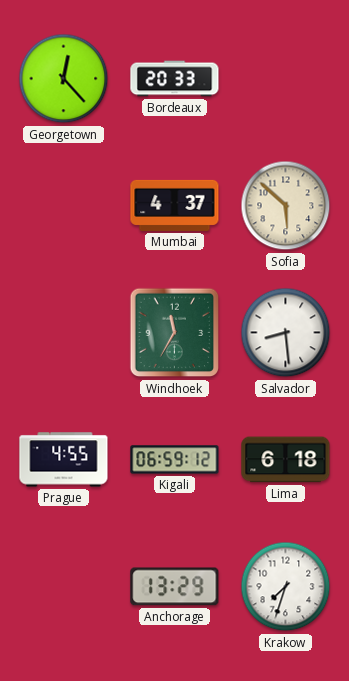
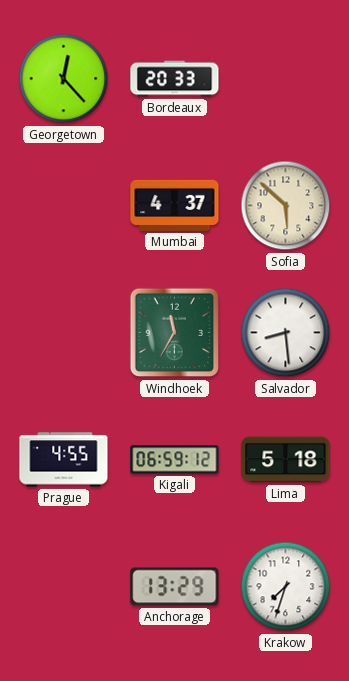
Lima: 6:18 -> 5:18 (286, 460)
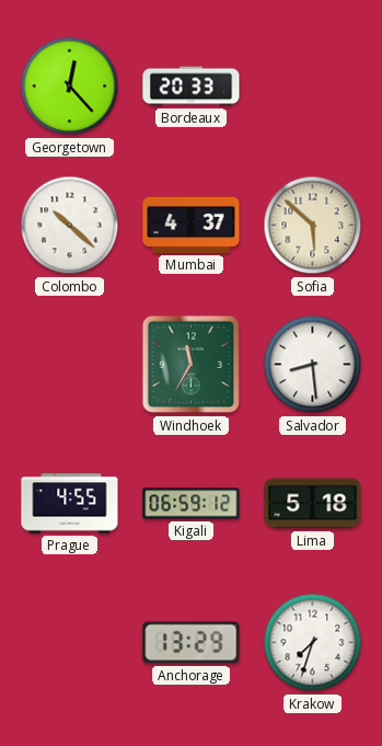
Colombo: none -> 10:22 (70, 226)
